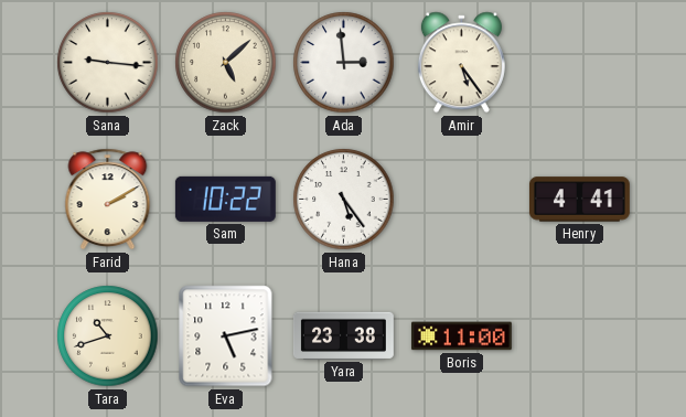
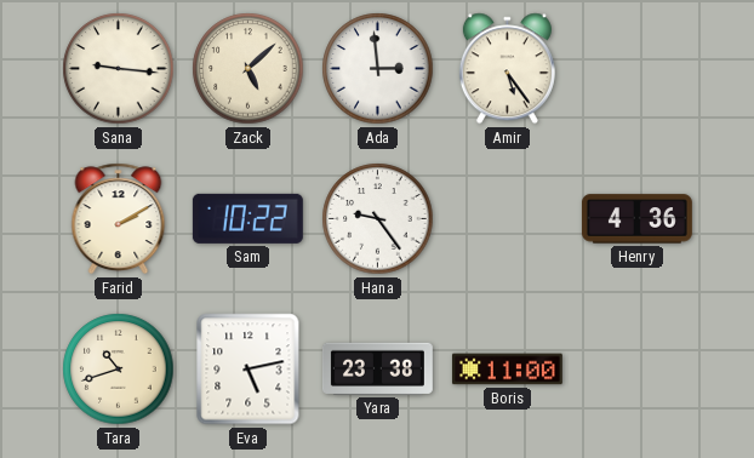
Hana: 5:24 -> 9:24 (378, 219)
Henry: 4:41 -> 4:36 (636, 219)
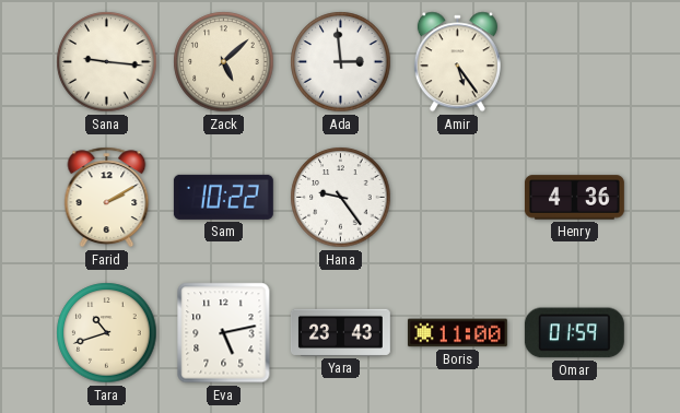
Yara: 23:38 -> 23:43 (340, 332)
Omar: none -> 01:59 (574, 333)
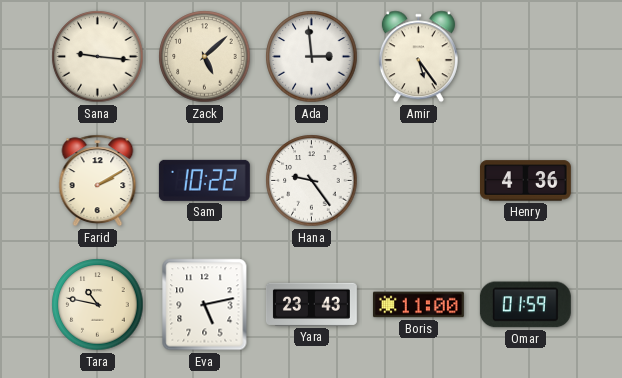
Tara: 10:42 -> 10:47 (98, 305)
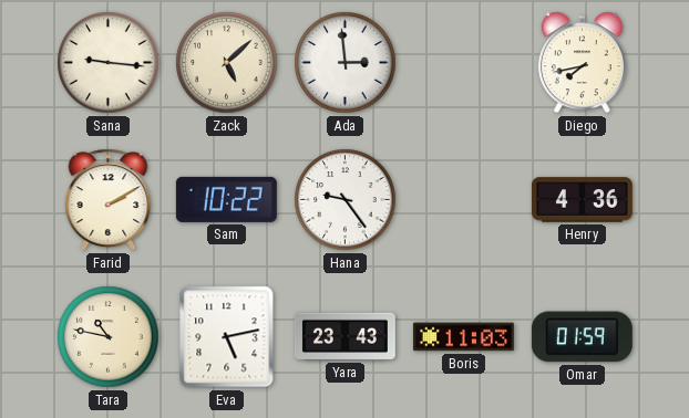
Amir: 5:24 -> none (418, 57)
Diego: none -> 7:43 (582, 63)
Boris: 11:00 -> 11:03 (463, 337)
